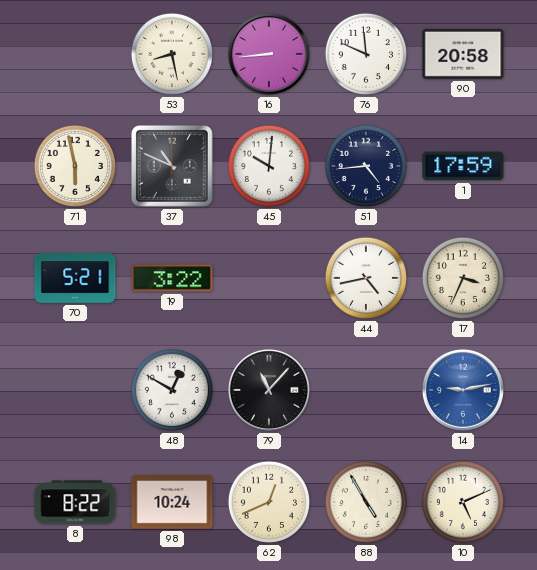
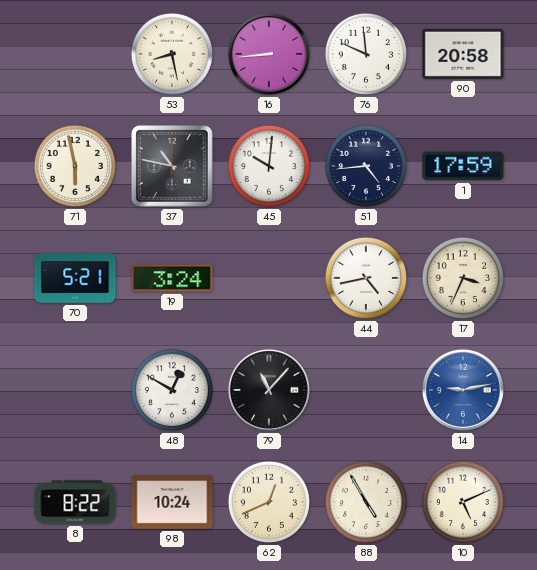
37: 10:49 -> 10:47 (172, 166)
19: 3:22 -> 3:24 (172, 278)
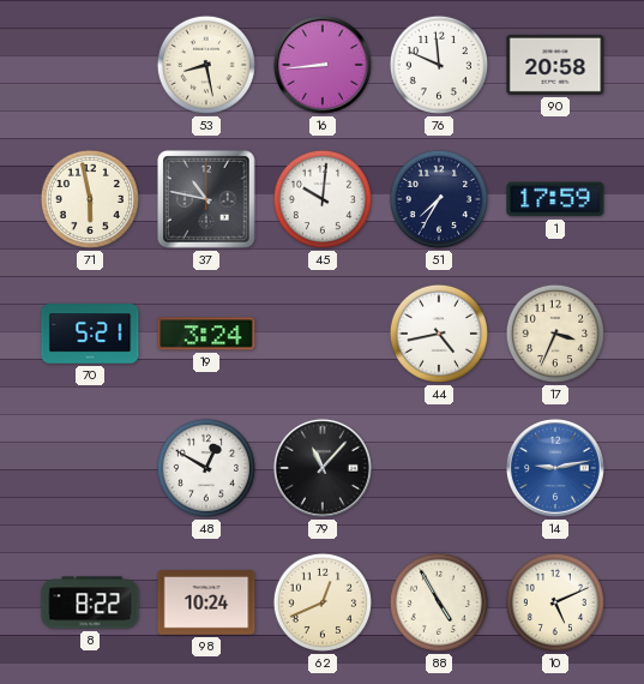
51: 4:44 -> 7:35 (439, 199)
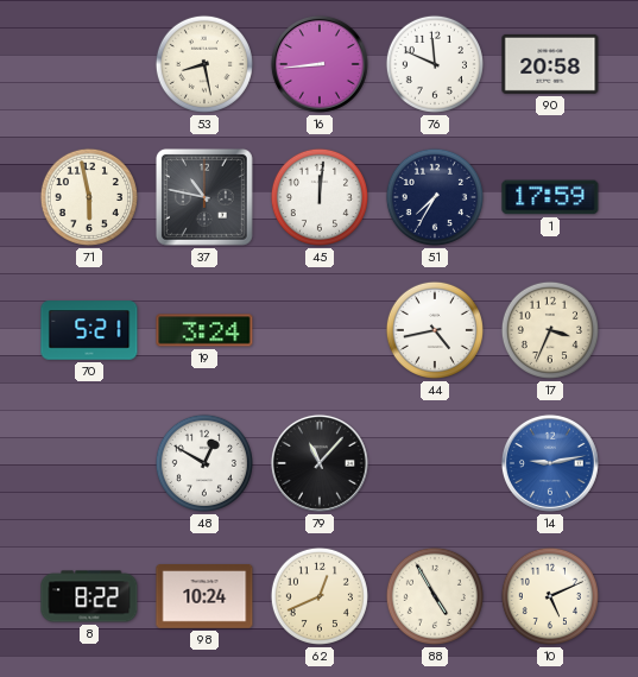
45: 10:01 -> 12:01 (320, 197)
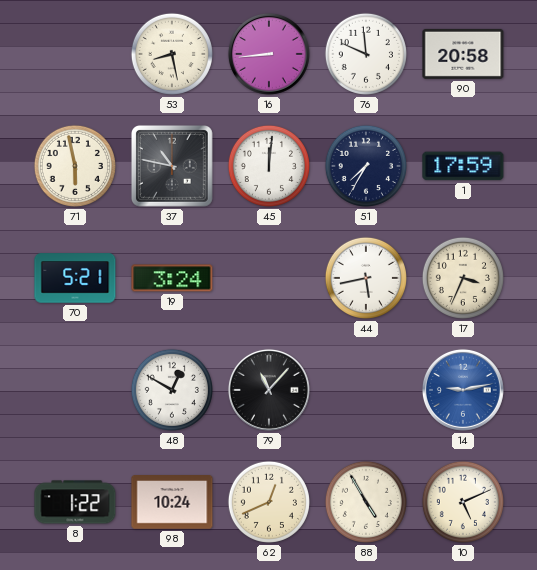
44: 4:43 -> 5:43 (366, 278)
8: 8:22 -> 1:22 (75, 502)
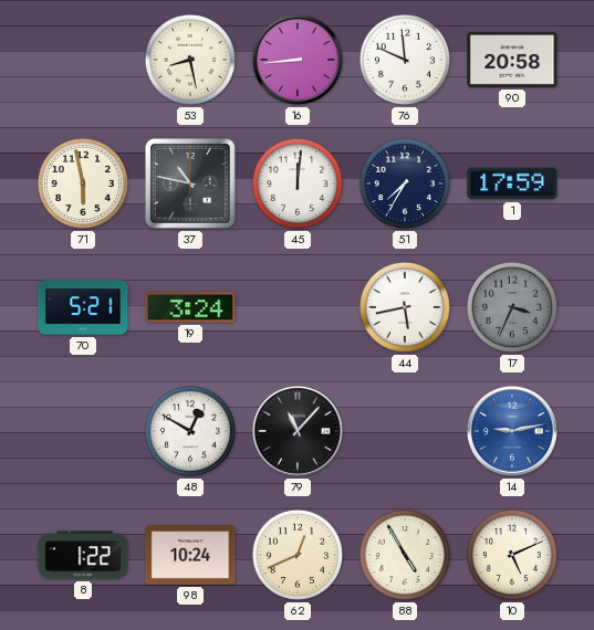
17 dial: cream -> grey (512, 307)
